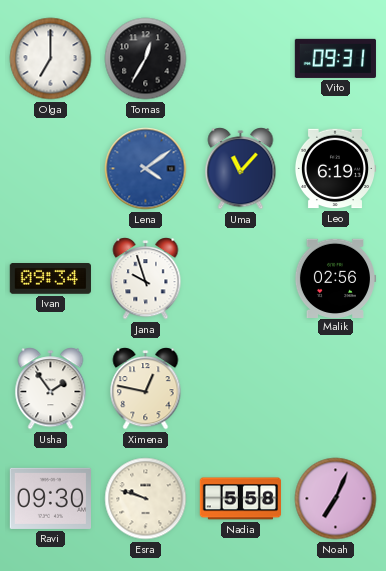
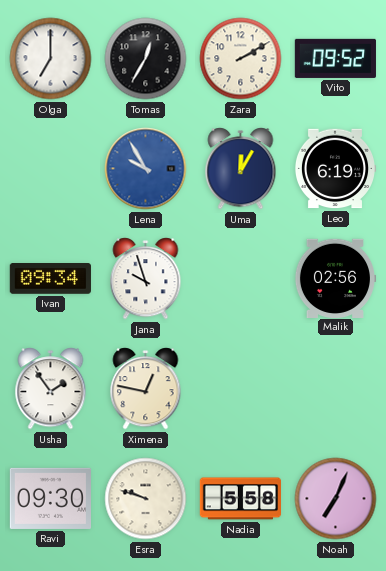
Zara: none -> 2:10 (241, 59)
Vito: 09:31 -> 09:52 (335, 58)
Lena: 4:09 -> 9:55 (146, 169)
Uma: 11:07 -> 12:05 (241, 169)
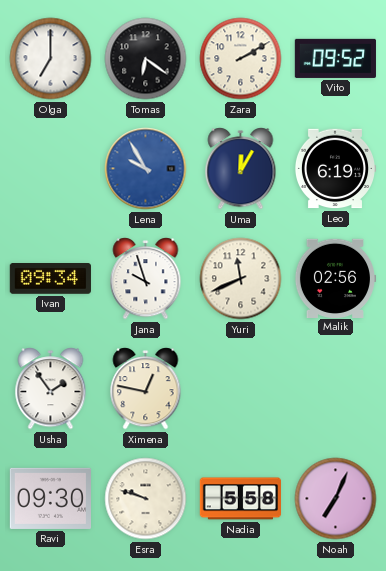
Tomas: 12:35 -> 6:21 (146, 59)
Yuri: none -> 11:41 (241, 279)
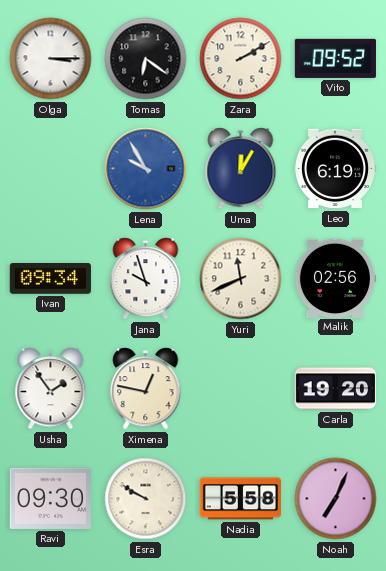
Olga: 7:00 -> 3:15 (51, 59)
Carla: none -> 19:20 (335, 389)
Esra: 9:48 -> 9:50 (146, 499)
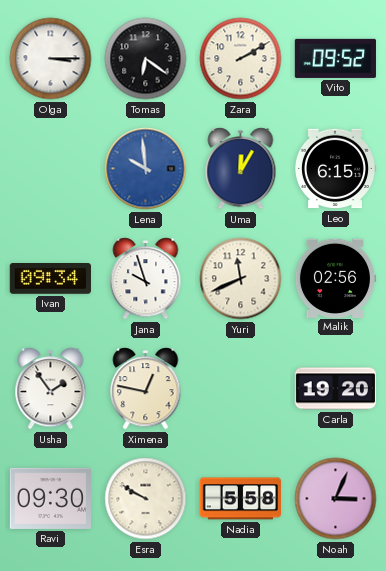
Lena: 9:55 -> 9:59 (146, 169)
Leo: 6:19 -> 6:15 (334, 169)
Noah: 7:04 -> 3:04 (336, 499)
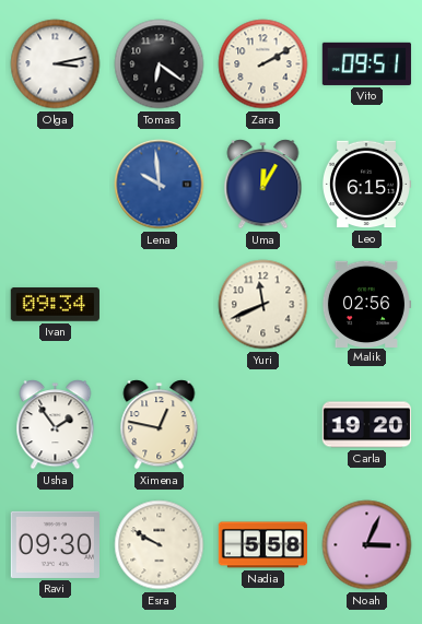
Olga: 3:15 -> 3:13 (56, 64)
Vito: 09:52 -> 09:51 (366, 63)
Jana: 9:57 -> none (146, 279)
